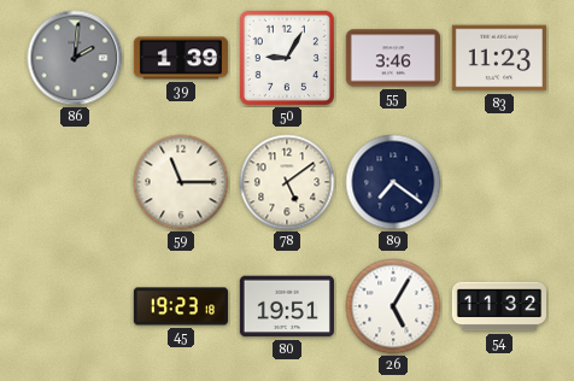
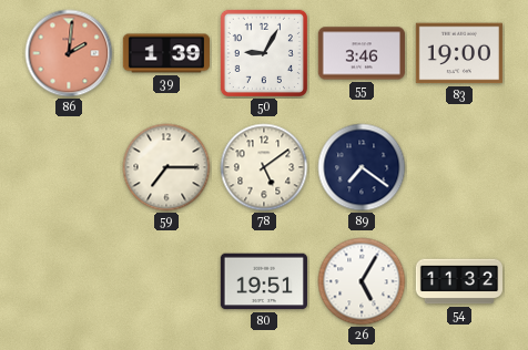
86 dial: grey -> salmon (69, 53)
83: 11:23 -> 19:00 (459, 53)
59: 11:15 -> 7:15 (166, 167)
45: 19:23 -> none (180, 306)
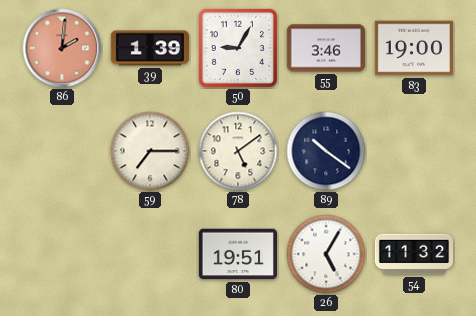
89: 7:21 -> 10:21 (326, 151)
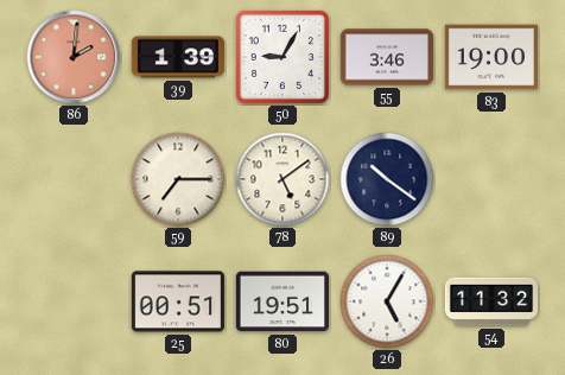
25: none -> 00:51 (178, 301)
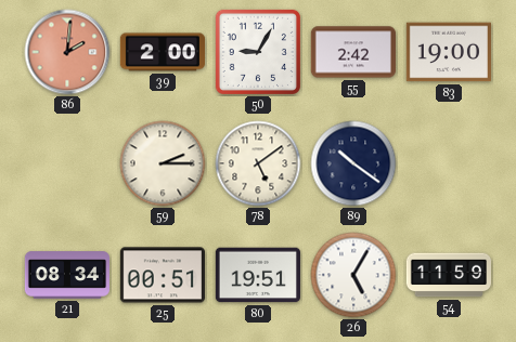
39: 1:39 -> 2:00 (162, 52)
55: 3:46 -> 2:42 (353, 52)
59: 7:15 -> 2:15 (163, 163)
21: none -> 08:34 (66, 275)
54: 11:32 -> 11:59 (448, 275)
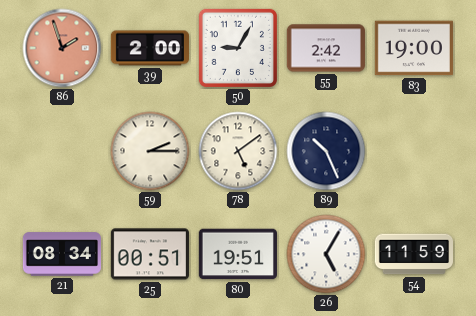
86: 2:01 -> 1:57 (62, 48)
89: 10:21 -> 10:26 (326, 151)
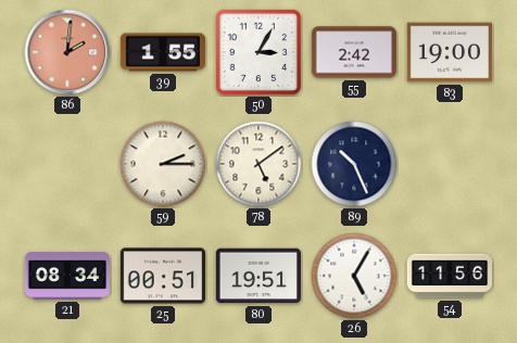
86: 1:57 -> 2:01 (67, 52)
39: 2:00 -> 1:55 (162, 52)
50: 9:05 -> 3:05 (258, 52)
54: 11:59 -> 11:56 (449, 276)
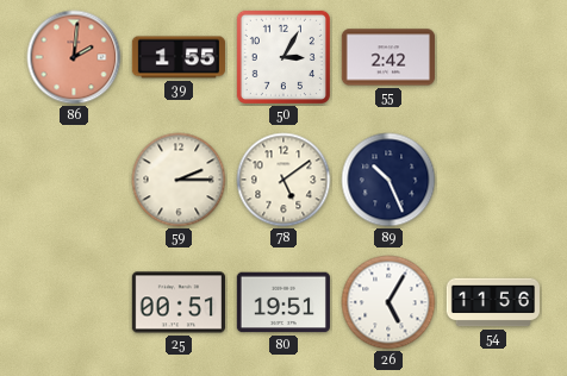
83: 19:00 -> none (450, 52)
21: 08:34 -> none (66, 276)
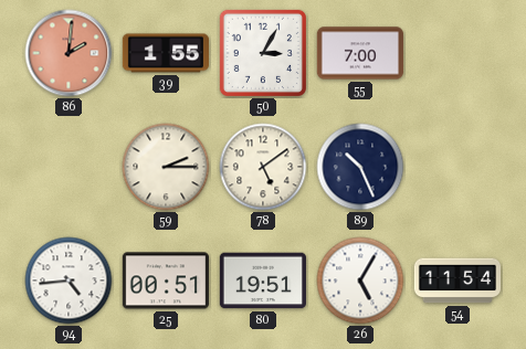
55: 2:42 -> 7:00 (360, 53)
94: none -> 4:44 (69, 281)
54: 11:56 -> 11:54 (456, 281)
